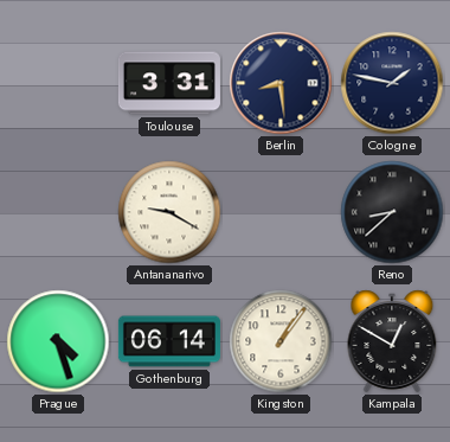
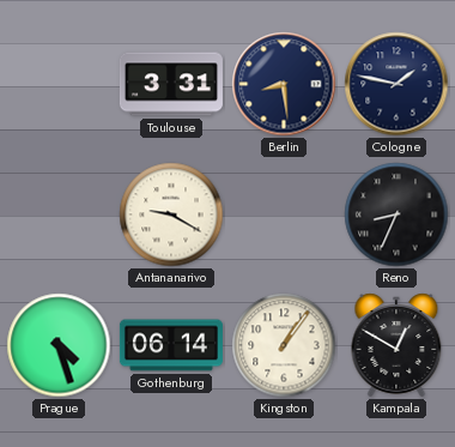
Reno: 8:38 -> 8:34 (396, 215)
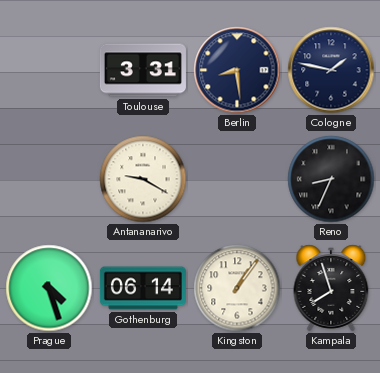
Kampala: 12:50 -> 7:57 (331, 288)
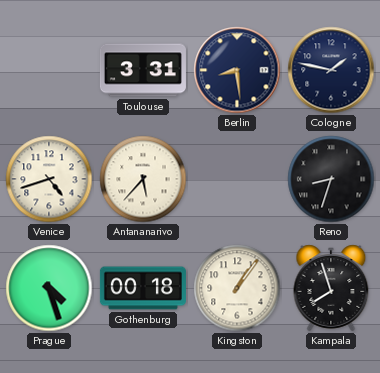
Venice: none -> 4:42 (49, 179)
Antananarivo: 9:20 -> 5:37 (143, 179)
Reno: 8:34 -> 8:33 (331, 179)
Gothenburg: 06:14 -> 00:18 (143, 288)
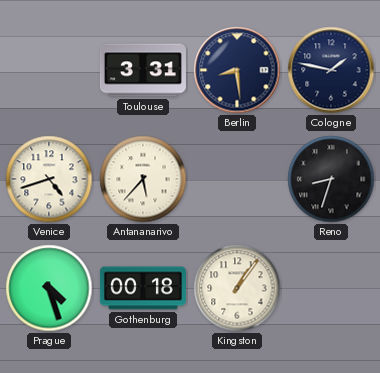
Kampala: 7:57 -> none (331, 288)
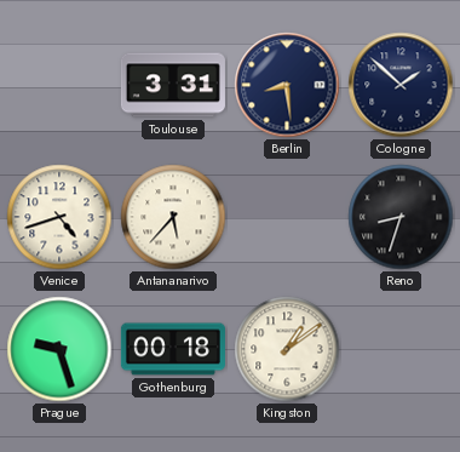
Cologne: 1:47 -> 1:52 (401, 85)
Prague: 4:27 -> 9:27 (59, 349)
Kingston: 1:06 -> 1:09 (287, 349)
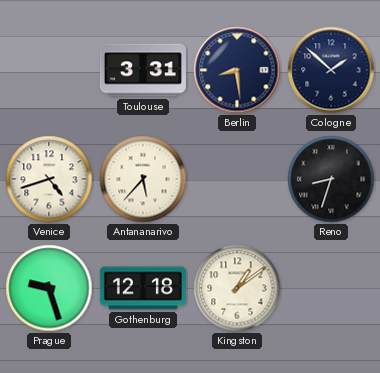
Gothenburg: 00:18 -> 12:18 (143, 288)
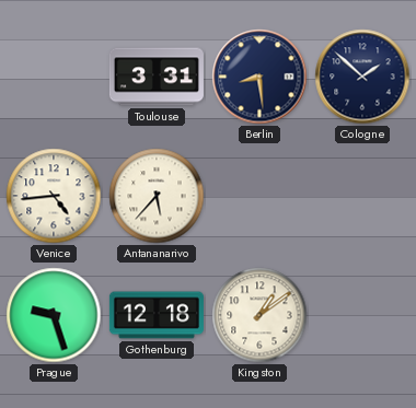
Venice: 4:42 -> 4:44 (54, 196)
Reno: 8:33 -> none (331, 179)
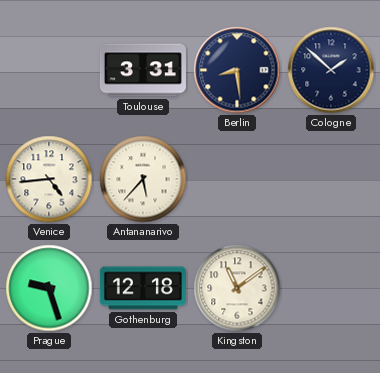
Kingston: 1:09 -> 11:09 (237, 288)
